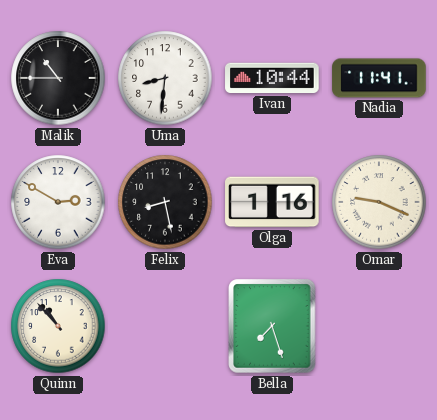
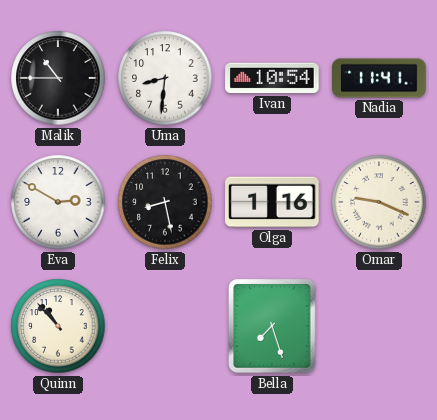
Ivan: 10:44 -> 10:54 (272, 78)
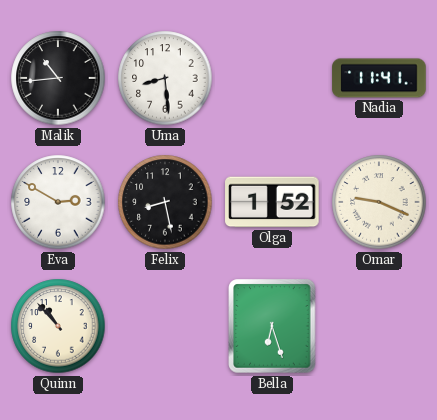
Malik: 10:45 -> 10:44 (58, 78)
Uma: 8:31 -> 8:29 (165, 78)
Ivan: 10:54 -> none (272, 78)
Olga: 1:16 -> 1:52 (272, 202)
Bella: 7:27 -> 6:27 (272, 326)
